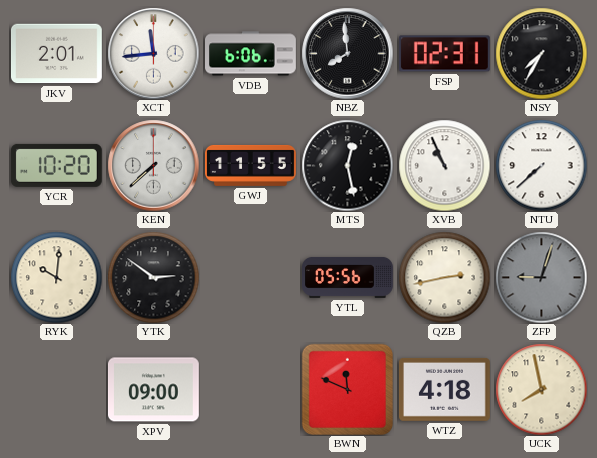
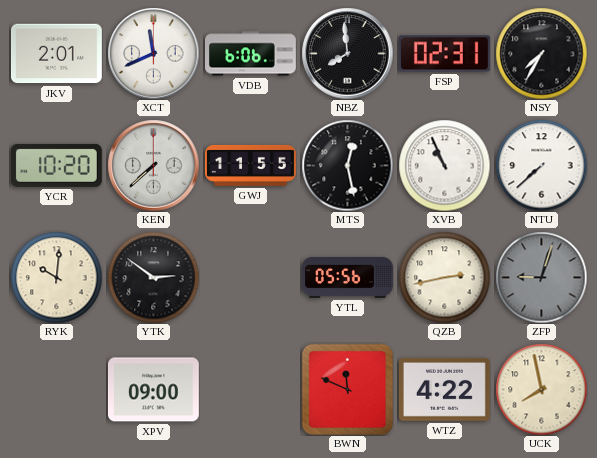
XCT: 11:44 -> 11:41 (153, 53)
WTZ: 4:18 -> 4:22 (444, 389)
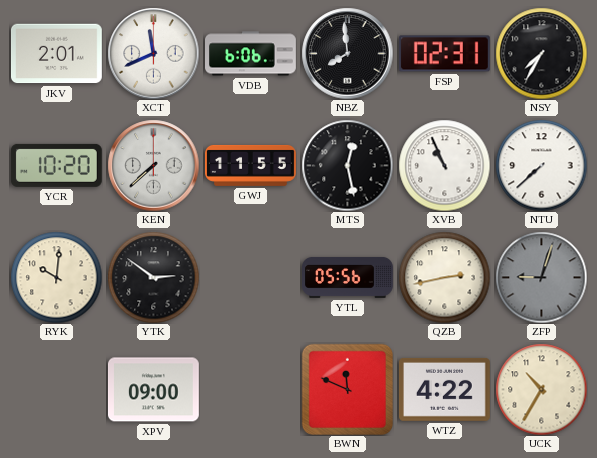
UCK: 7:58 -> 10:35 (541, 389)
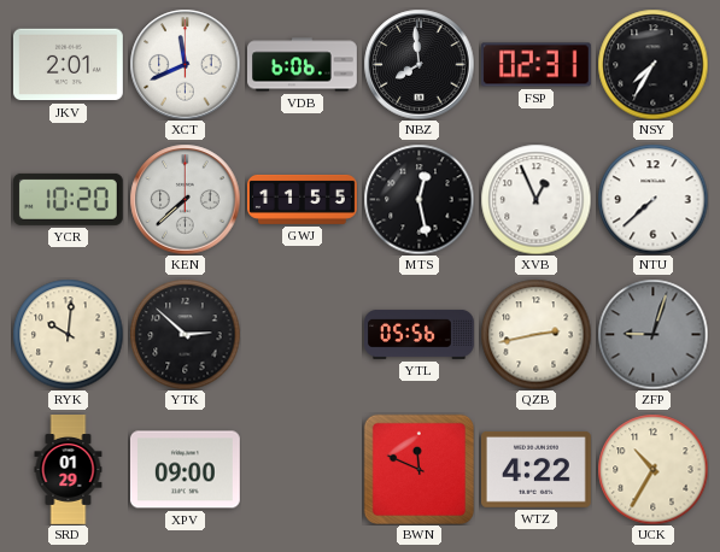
XVB: 10:56 -> 12:56 (535, 199)
YTK: 2:51 -> 2:52 (185, 334)
SRD: none -> 01:29 (69, 470)
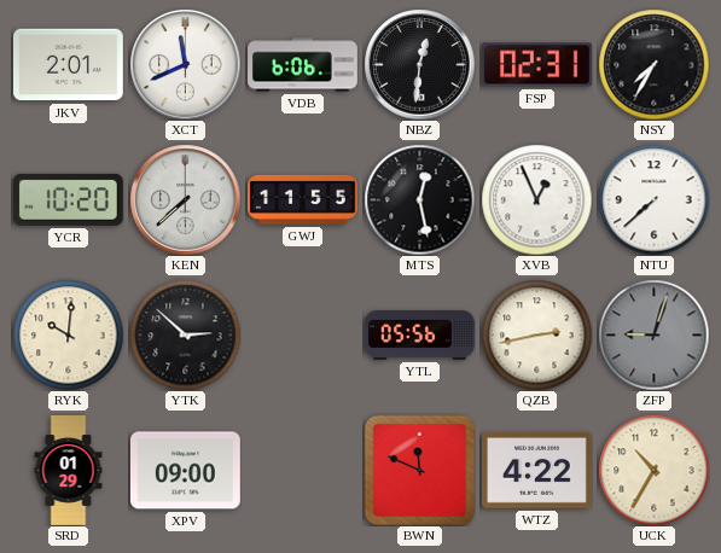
NBZ: 7:59 -> 12:31 (419, 64)
